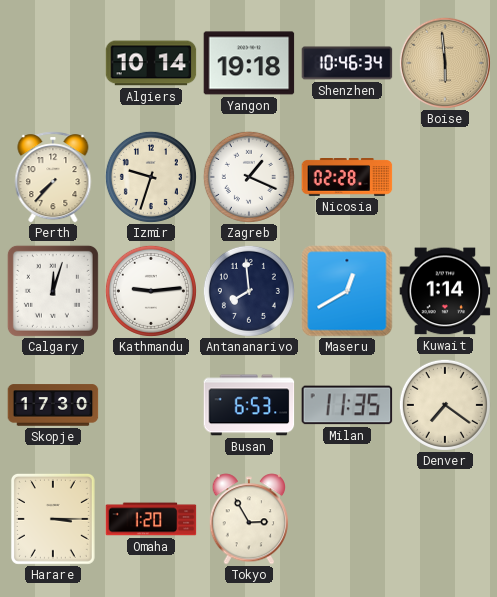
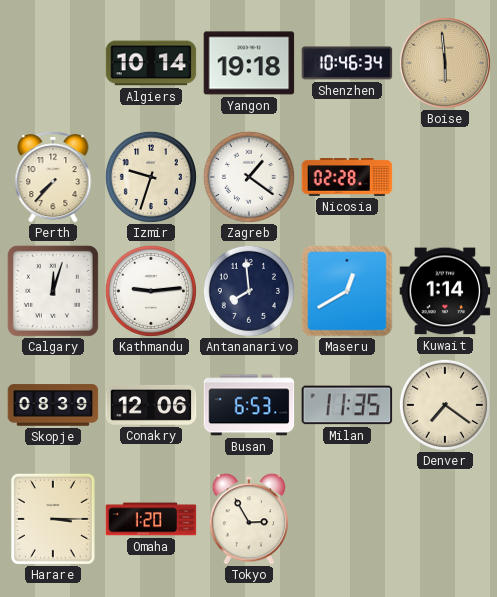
Zagreb: 1:19 -> 1:21 (249, 177)
Skopje: 17:30 -> 08:39 (53, 405)
Conakry: none -> 12:06 (151, 405)
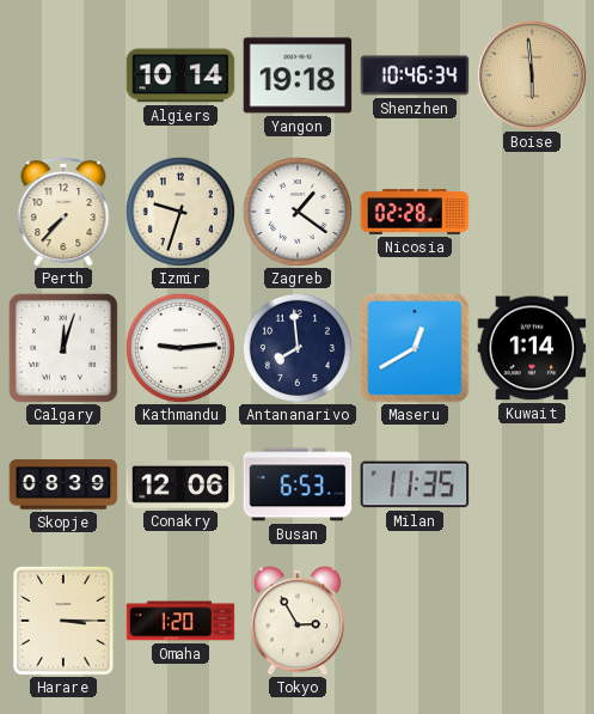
Denver: 7:21 -> none (445, 405)
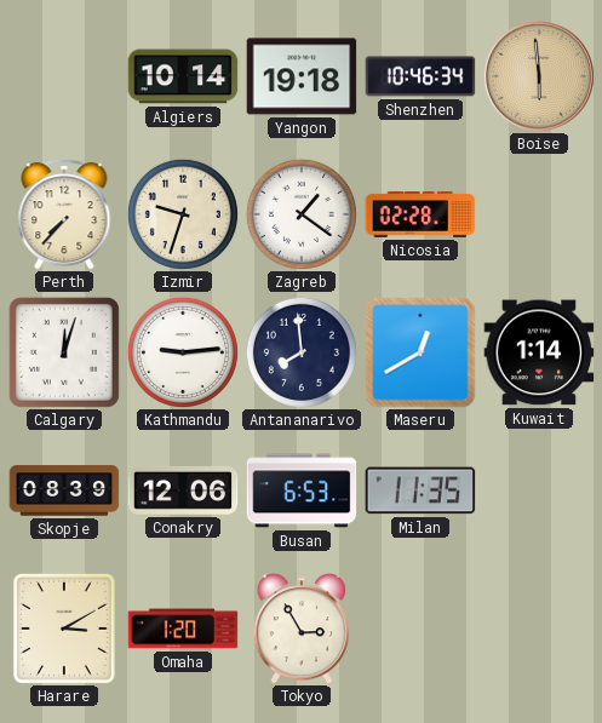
Harare: 3:15 -> 3:10 (64, 629)
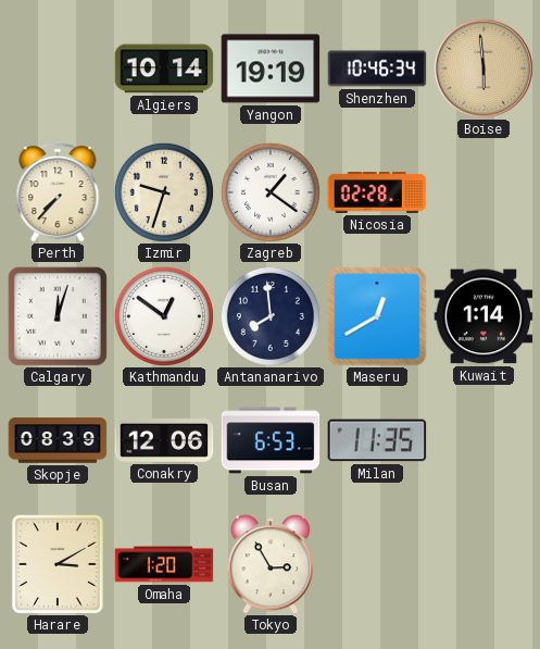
Yangon: 19:18 -> 19:19 (271, 68)
Kathmandu: 9:14 -> 12:51 (164, 316)
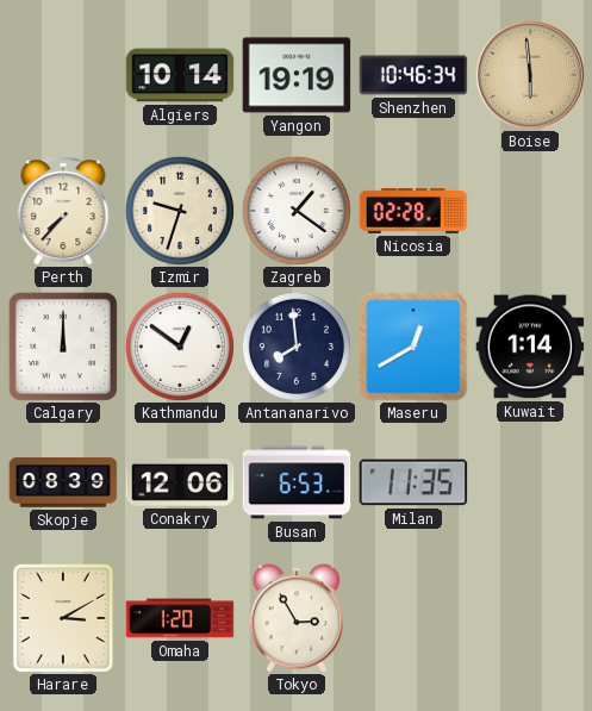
Calgary: 12:03 -> 12:00 (63, 347)
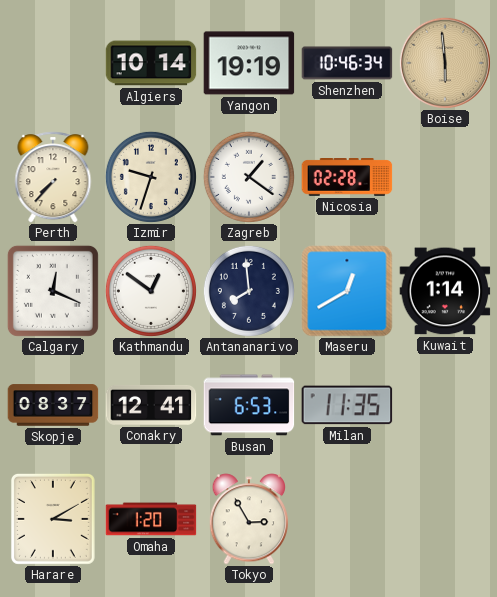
Calgary: 12:00 -> 12:19 (53, 291)
Skopje: 08:39 -> 08:37 (53, 405)
Conakry: 12:06 -> 12:41 (151, 405)
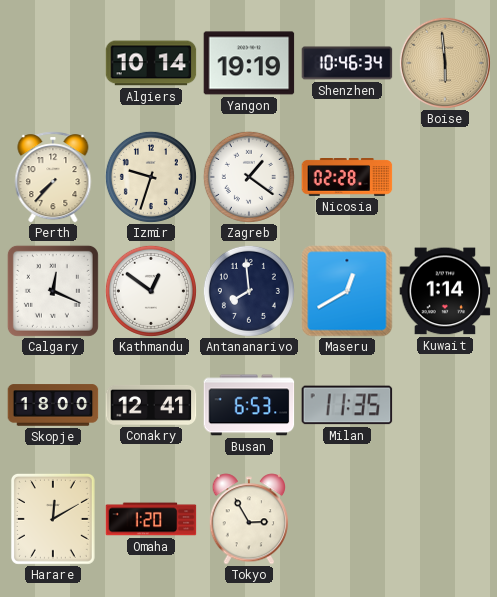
Skopje: 08:37 -> 18:00 (53, 405)
Harare: 3:10 -> 12:10 (53, 519)
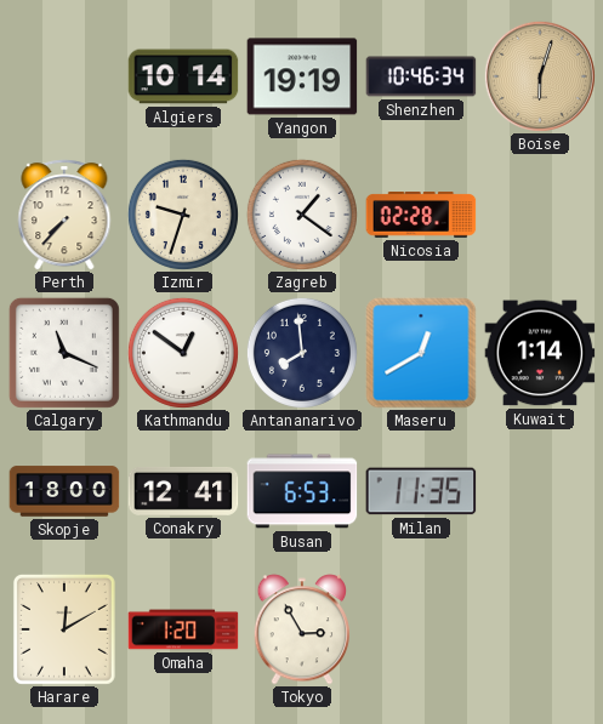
Boise: 5:59 -> 6:03 (540, 76)
Calgary: 12:19 -> 11:19 (64, 353)
